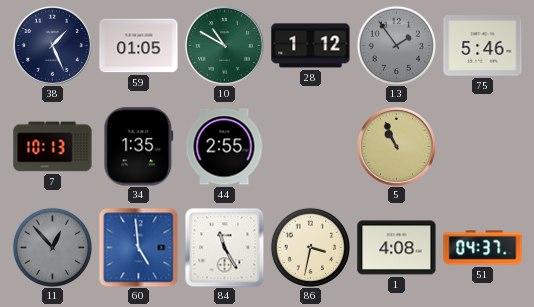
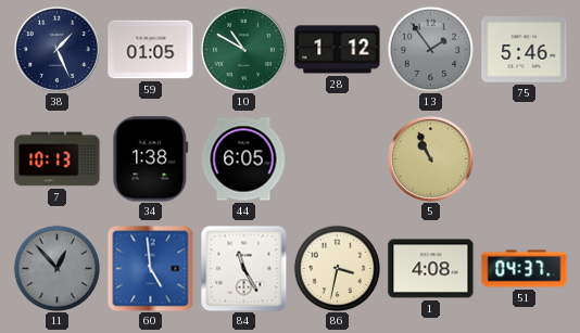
34: 1:35 -> 1:38 (151, 159)
44: 2:55 -> 6:05 (243, 159)
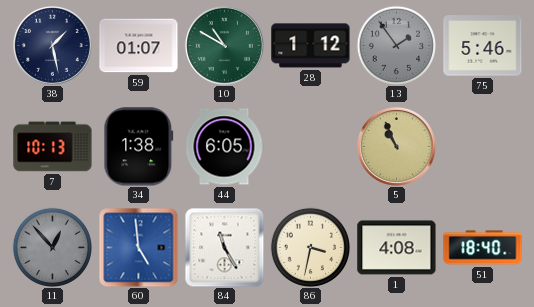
38: 1:26 -> 1:28 (52, 45)
59: 01:05 -> 01:07 (139, 46)
51: 04:37 -> 18:40 (483, 248)
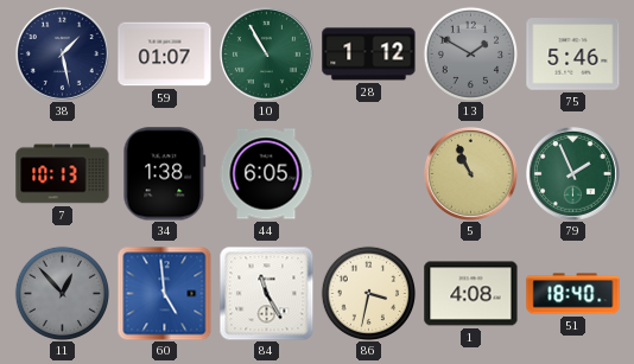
10: 10:50 -> 10:55 (266, 53)
13: 1:54 -> 1:50 (470, 53)
79: none -> 1:56 (572, 173)
